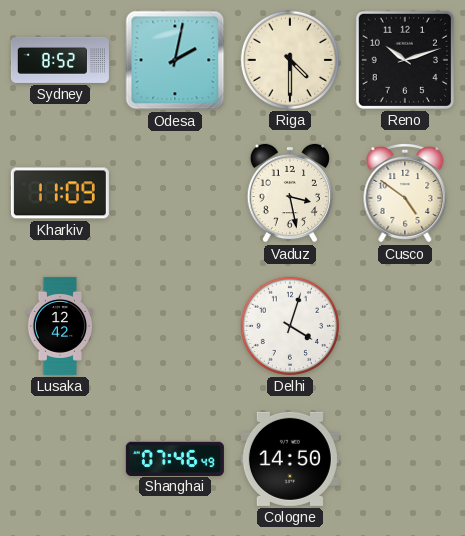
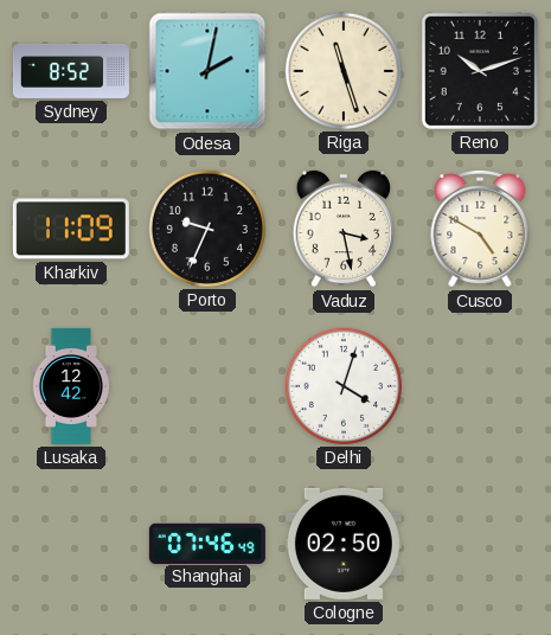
Riga: 4:30 -> 11:27 (344, 71)
Porto: none -> 9:34 (207, 229)
Cusco: 4:51 -> 4:50 (480, 230)
Cologne: 14:50 -> 02:50 (344, 544)
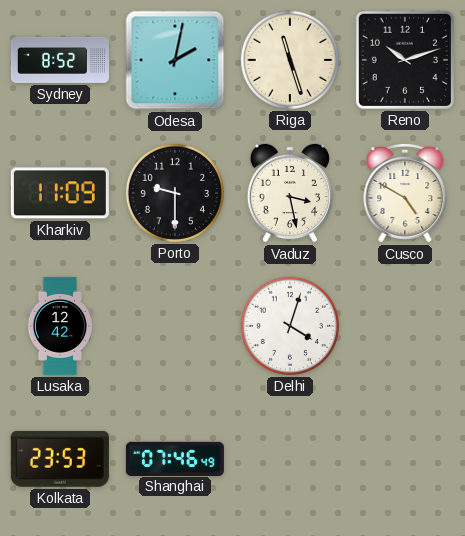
Porto: 9:34 -> 9:30 (175, 193)
Kolkata: none -> 23:53 (60, 459)
Cologne: 02:50 -> none (344, 544)
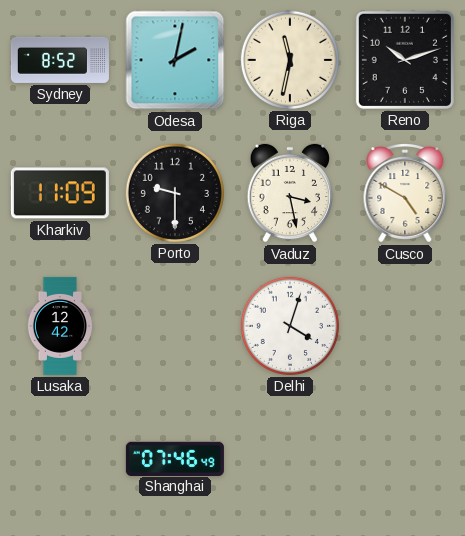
Riga: 11:27 -> 11:32 (290, 60)
Kolkata: 23:53 -> none (60, 459)
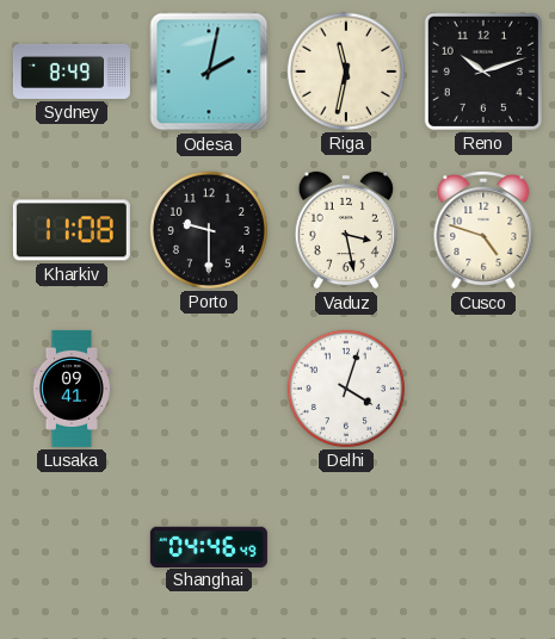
Sydney: 8:52 -> 8:49 (72, 72)
Kharkiv: 11:09 -> 11:08 (72, 230)
Cusco: 4:50 -> 4:48 (483, 231)
Lusaka: 12:42 -> 09:41 (72, 389)
Shanghai: 07:46 -> 04:46 (209, 546)
